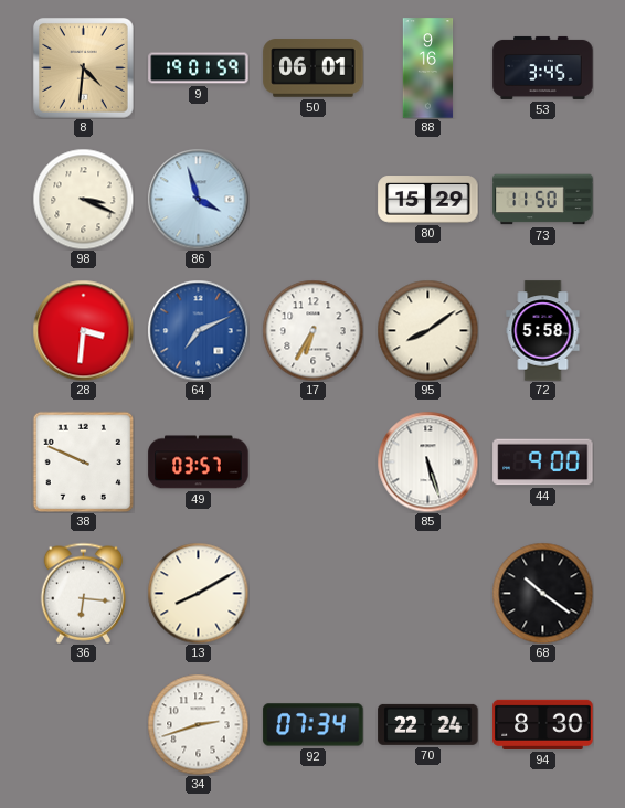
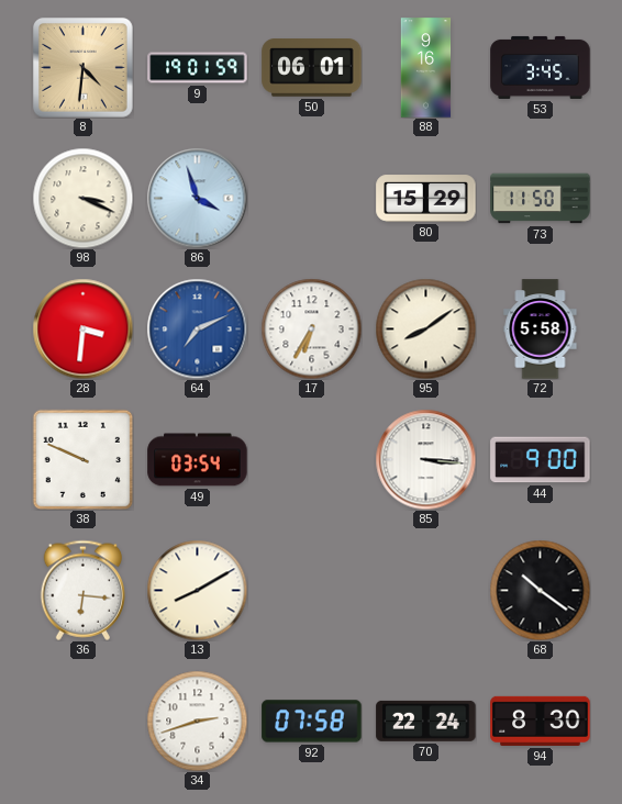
49: 03:57 -> 03:54 (198, 460)
85: 5:27 -> 3:16 (425, 459)
92: 07:34 -> 07:58 (312, 722)
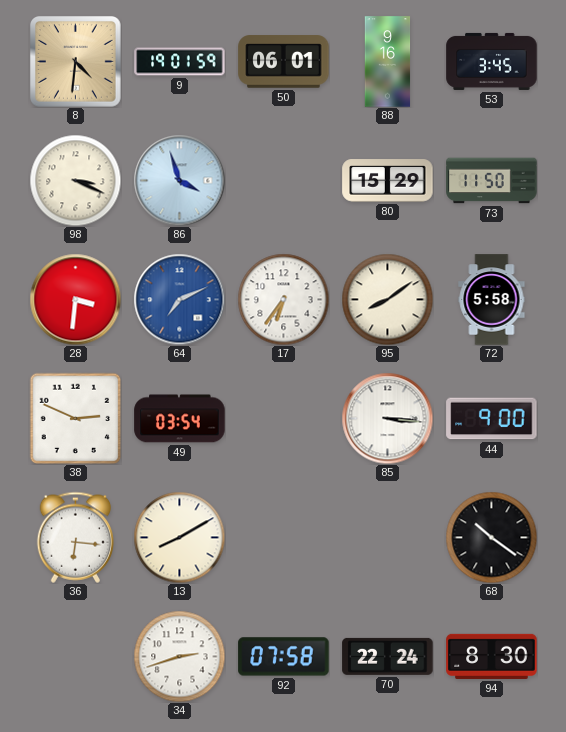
17: 6:35 -> 6:36 (283, 299)
38: 9:49 -> 2:49 (75, 418)
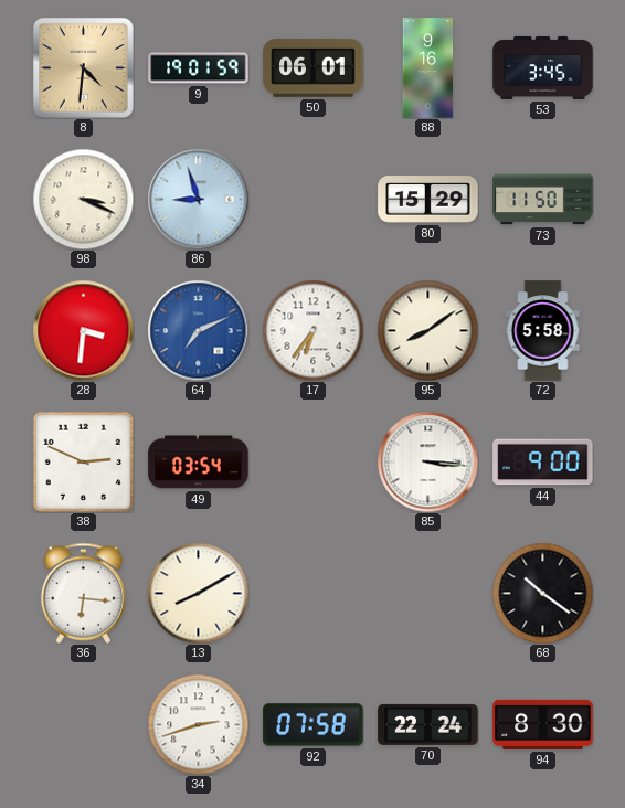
86: 3:57 -> 8:57 (198, 199)
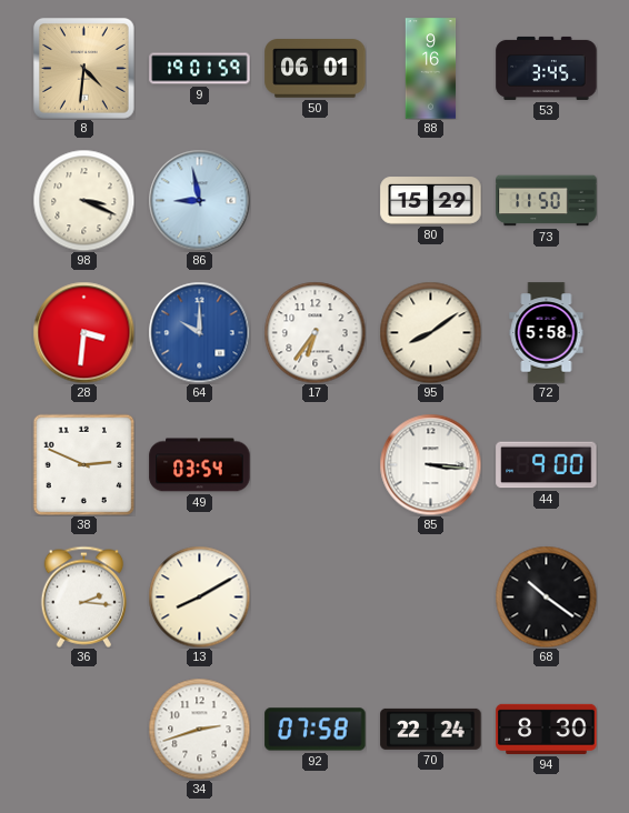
86: 8:57 -> 8:58 (199, 200)
64: 7:11 -> 10:00 (199, 332)
36: 6:16 -> 2:16 (83, 596)
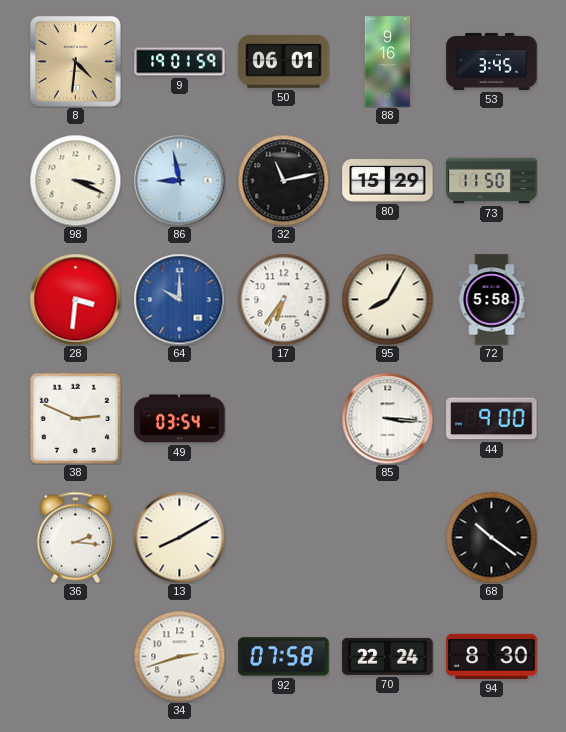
32: none -> 11:13 (283, 180)
95: 8:09 -> 8:05 (387, 299)
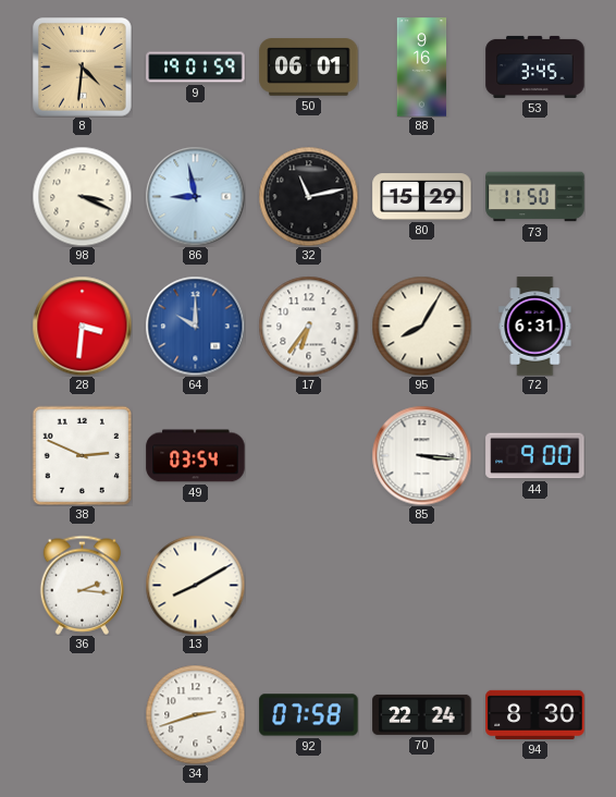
72: 5:58 -> 6:31 (535, 327)
68: 10:21 -> none (491, 537)
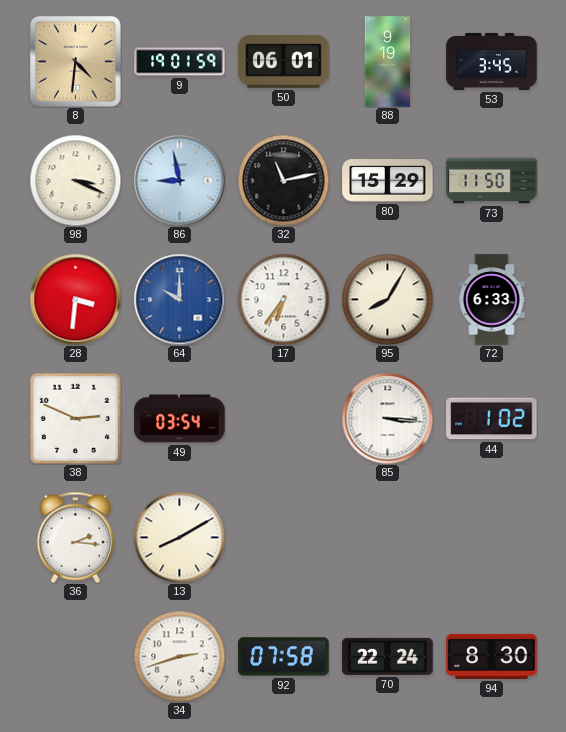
88: 9:16 -> 9:19 (388, 62)
72: 6:31 -> 6:33 (492, 300)
44: 9:00 -> 1:02 (492, 419)
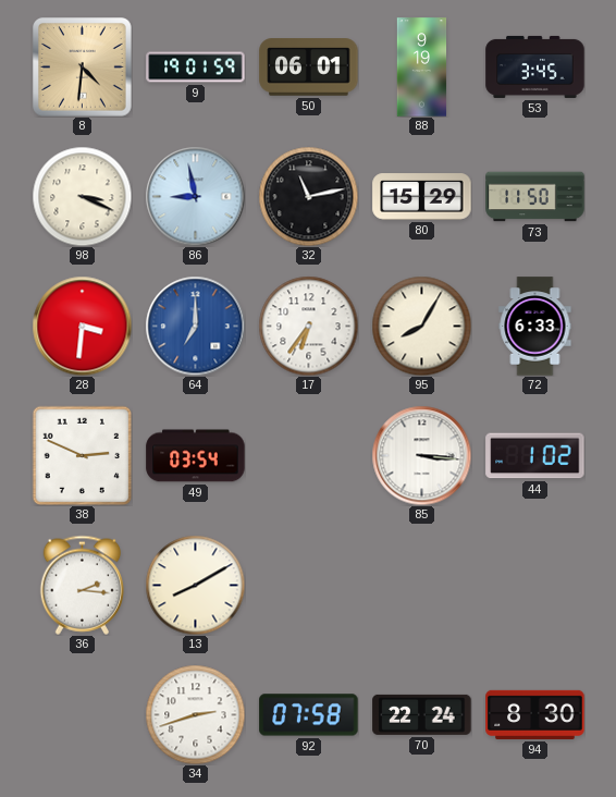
64: 10:00 -> 7:00 (195, 326)
